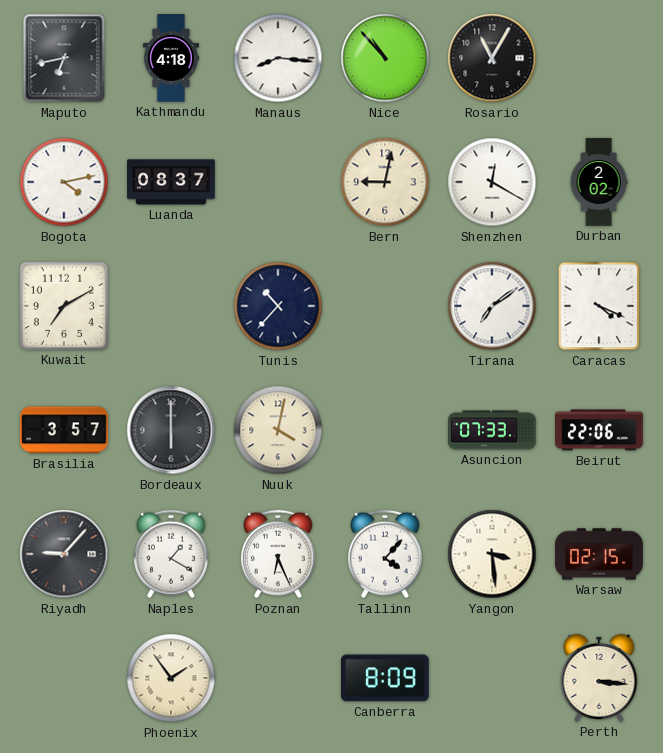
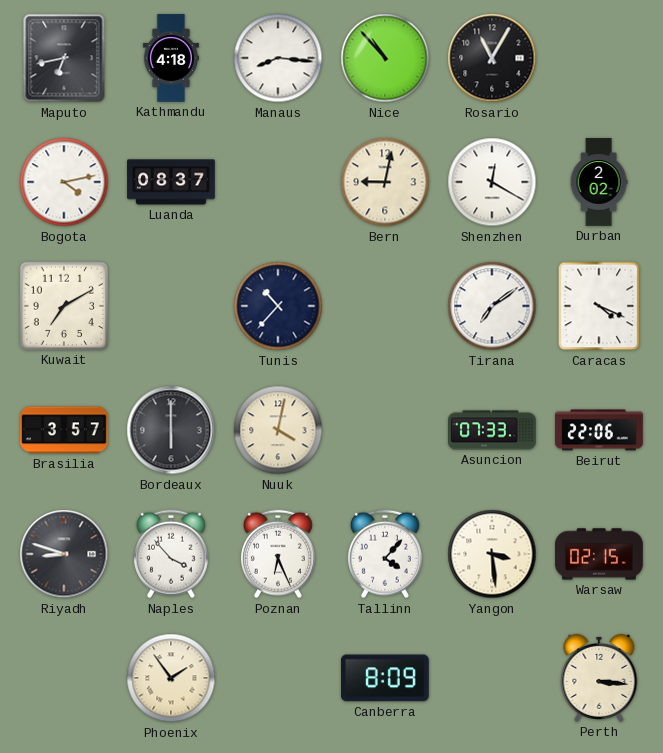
Riyadh: 9:07 -> 8:48 (64, 554)
Naples: 1:20 -> 3:53 (171, 554)
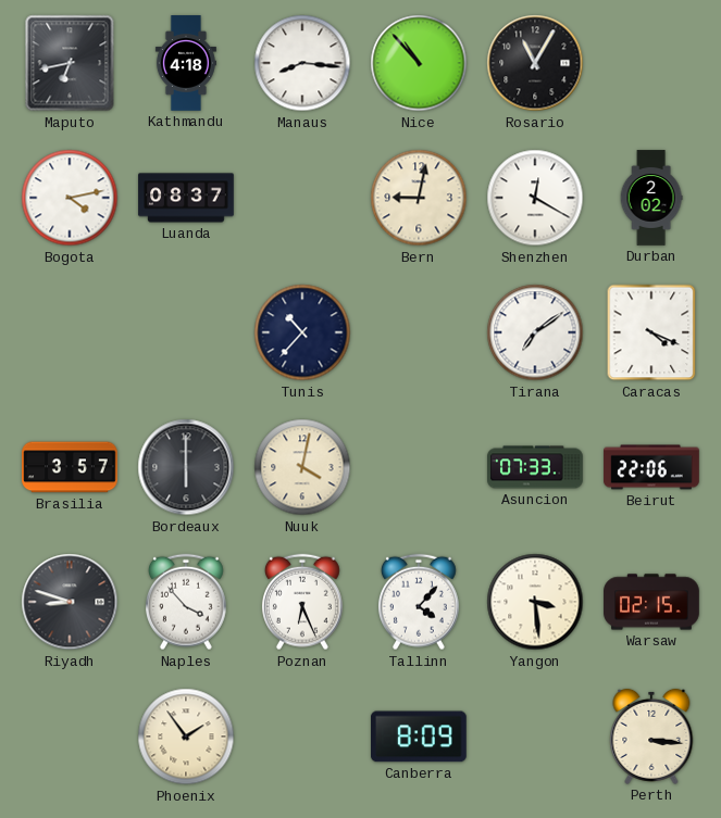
Kuwait: 7:10 -> none (64, 306)
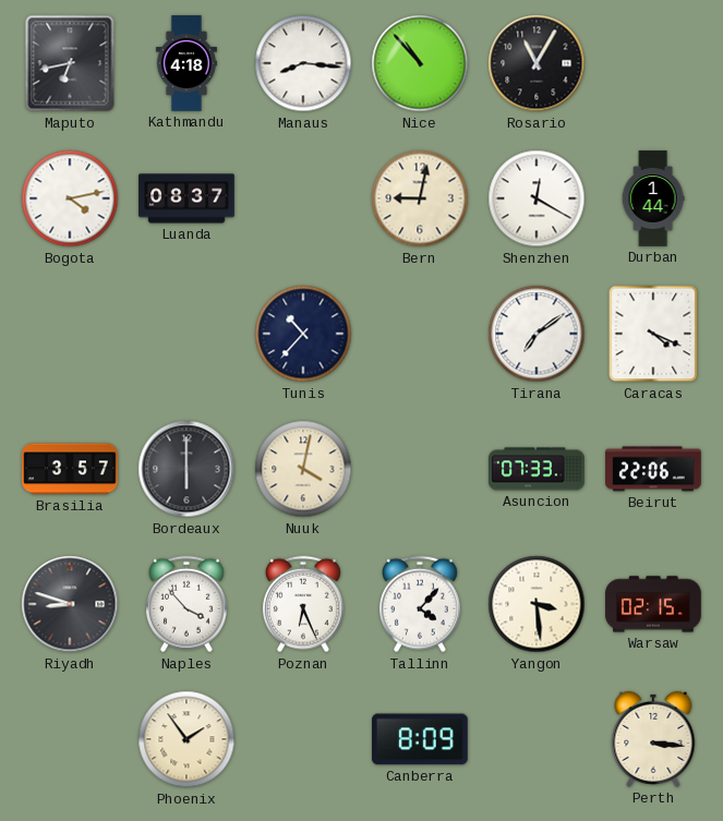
Durban: 2:02 -> 1:44 (653, 198)
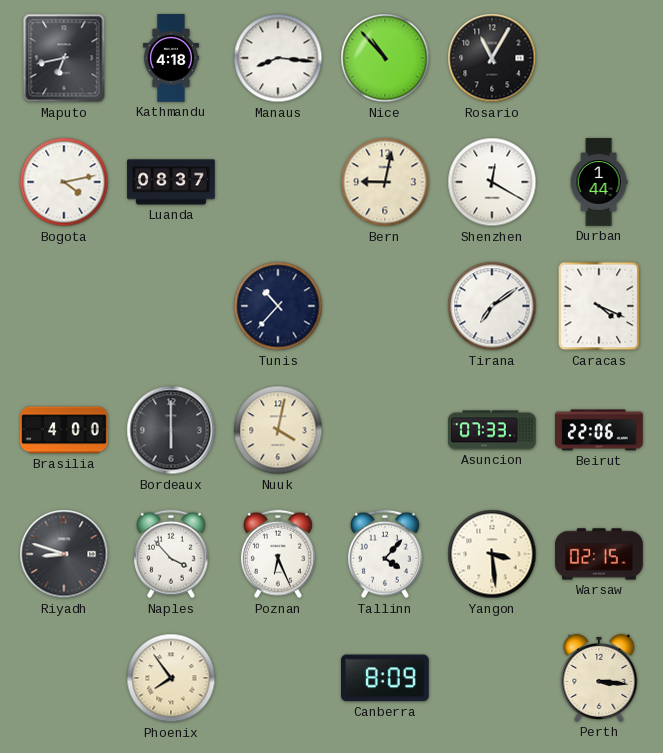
Brasilia: 3:57 -> 4:00 (64, 430)
Phoenix: 1:54 -> 7:54 (171, 678)
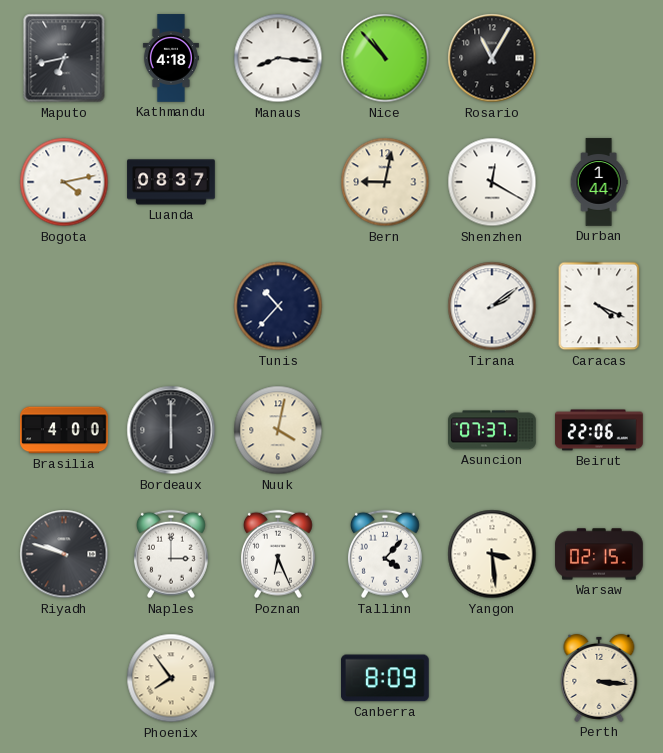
Tirana: 7:09 -> 2:09 (492, 306)
Asuncion: 07:33 -> 07:37 (493, 430)
Riyadh: 8:48 -> 9:48 (64, 554)
Naples: 3:53 -> 3:00 (171, 554)
